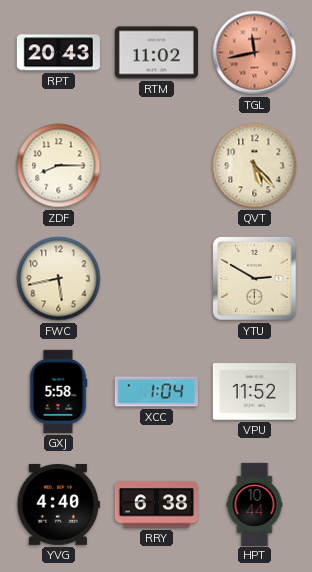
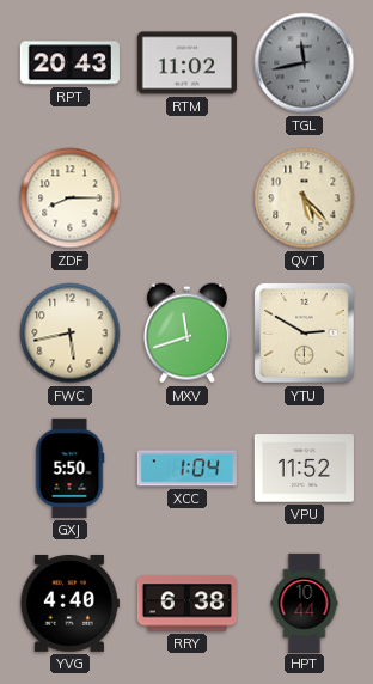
TGL dial: salmon -> grey (305, 63)
MXV: none -> 11:42 (186, 334)
GXJ: 5:58 -> 5:50 (69, 468)
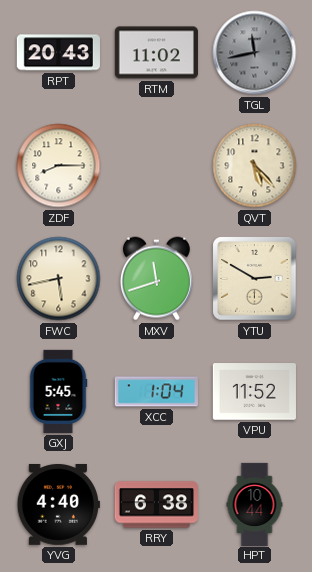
GXJ: 5:50 -> 5:45 (58, 391)
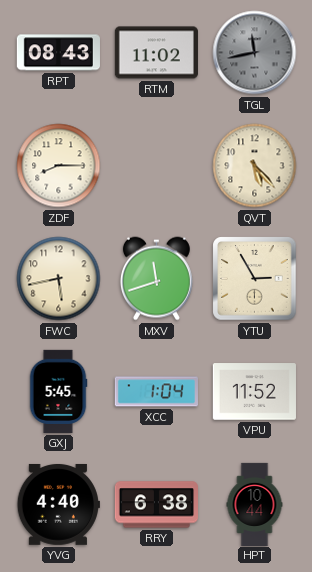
RPT: 20:43 -> 08:43 (58, 53)
YTU: 2:50 -> 2:55 (255, 279)
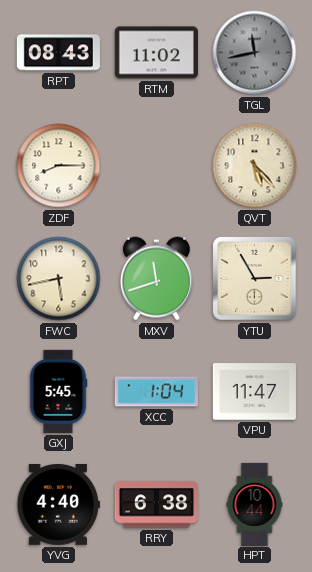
VPU: 11:52 -> 11:47 (254, 392)
